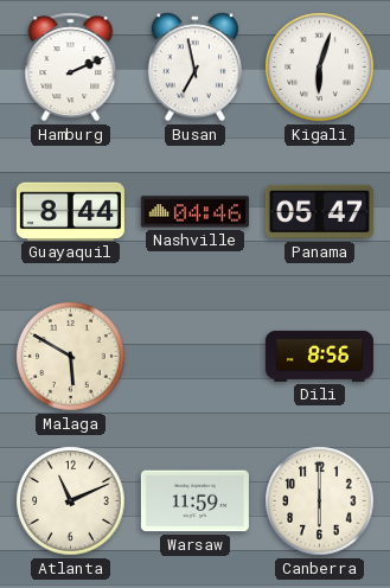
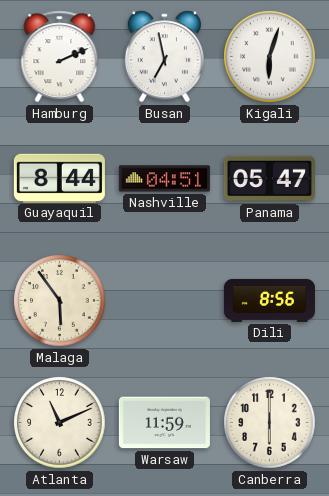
Nashville: 04:46 -> 04:51 (164, 179)
Malaga: 5:50 -> 5:54 (60, 301)
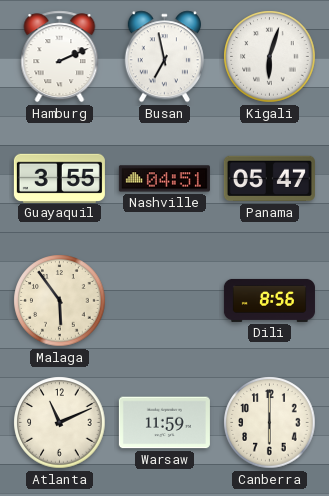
Guayaquil: 8:44 -> 3:55 (59, 178)
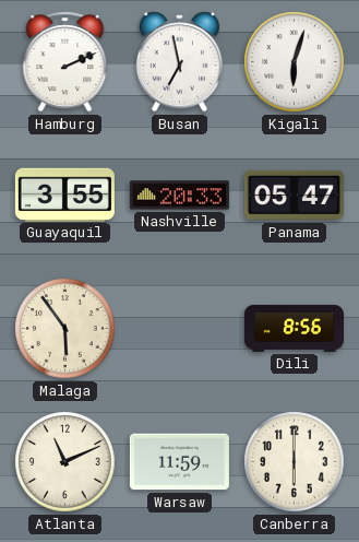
Nashville: 04:51 -> 20:33 (179, 196)
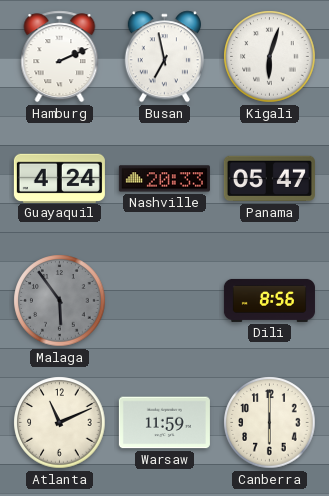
Guayaquil: 3:55 -> 4:24 (59, 178)
Malaga dial: cream -> grey (60, 301)
